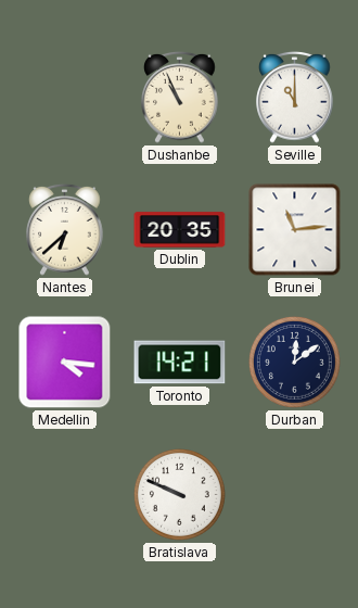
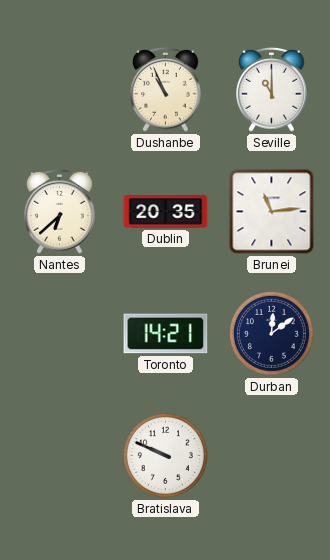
Medellin: 4:16 -> none (65, 363)
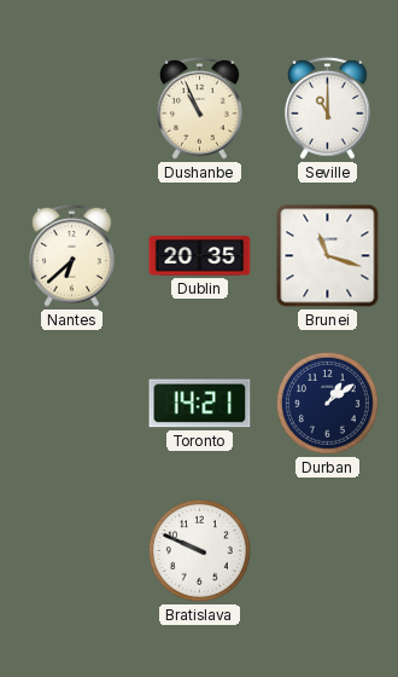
Brunei: 11:14 -> 11:18 (328, 256)
Durban: 12:09 -> 1:09 (327, 403)
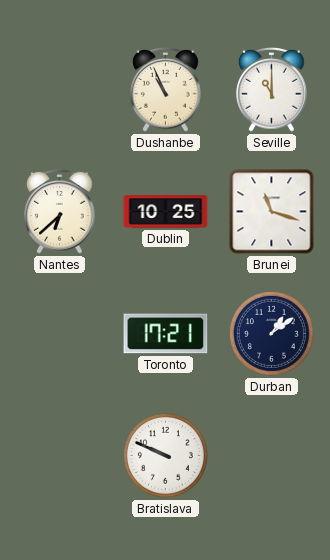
Dublin: 20:35 -> 10:25 (166, 212)
Toronto: 14:21 -> 17:21 (166, 334)
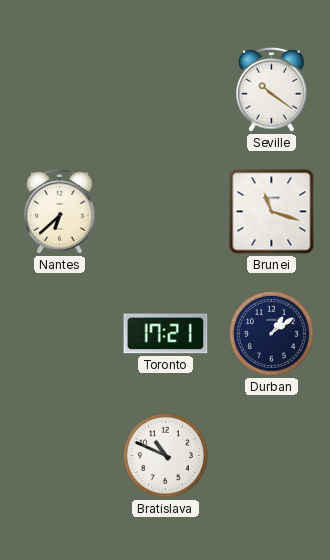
Dushanbe: 10:56 -> none (166, 89)
Seville: 11:00 -> 10:21 (272, 89)
Dublin: 10:25 -> none (166, 212)
Bratislava: 9:49 -> 10:49 (165, 455)
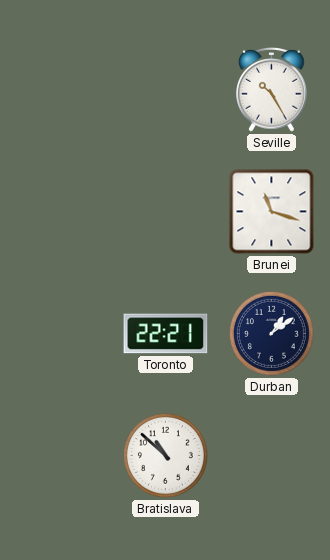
Seville: 10:21 -> 10:25 (272, 89)
Nantes: 6:38 -> none (60, 211)
Toronto: 17:21 -> 22:21 (166, 334)
Bratislava: 10:49 -> 10:52 (165, 455)
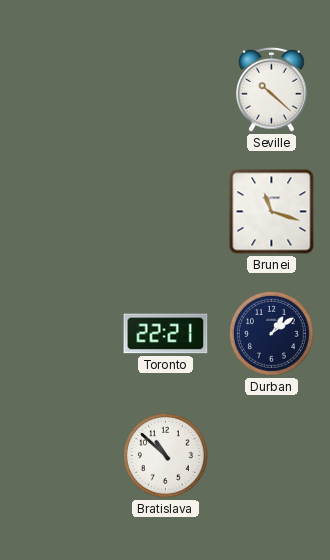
Seville: 10:25 -> 10:22 (272, 89)
